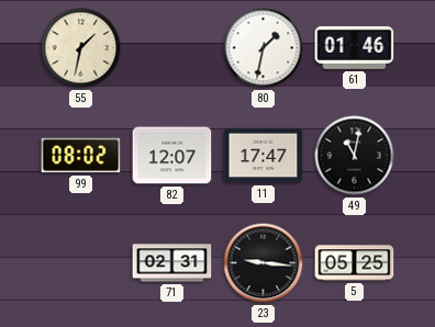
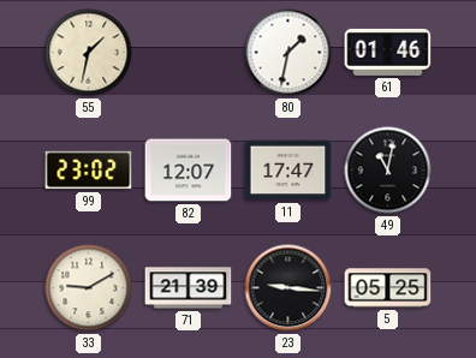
99: 08:02 -> 23:02 (89, 171)
33: none -> 9:10 (89, 288)
71: 02:31 -> 21:39 (189, 288)
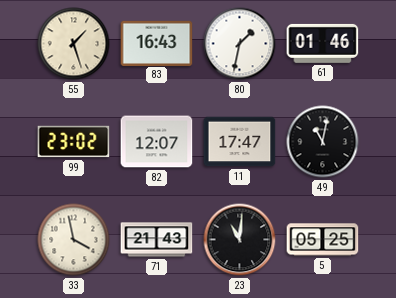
55: 1:32 -> 1:27 (74, 44)
83: none -> 16:43 (157, 43)
33: 9:10 -> 3:58 (74, 240)
71: 21:39 -> 21:43 (157, 240)
23: 9:16 -> 11:01 (240, 240)
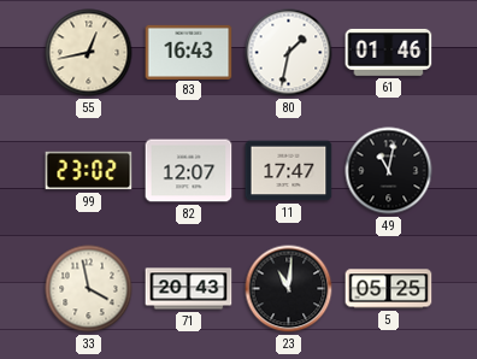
55: 1:27 -> 12:43 (89, 53)
71: 21:43 -> 20:43 (189, 289)
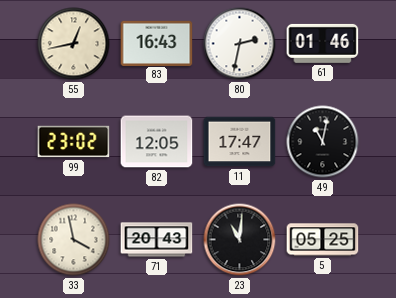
80: 1:32 -> 2:32 (240, 44)
82: 12:07 -> 12:05 (157, 142)
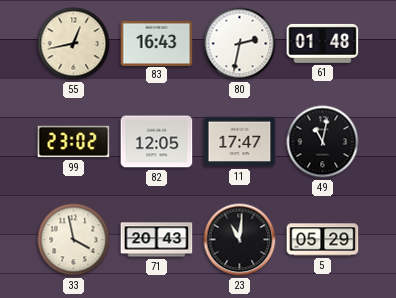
61: 01:46 -> 01:48 (323, 43)
5: 05:25 -> 05:29 (323, 240)
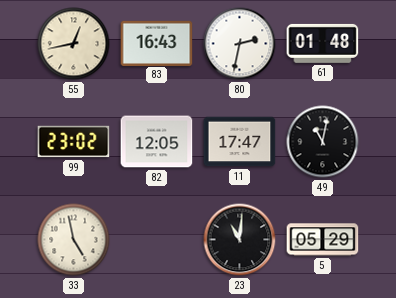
33: 3:58 -> 4:58 (74, 240)
71: 20:43 -> none (157, 240)
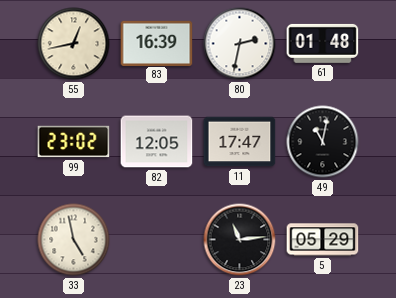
83: 16:43 -> 16:39 (157, 43)
23: 11:01 -> 11:14 (240, 240)
